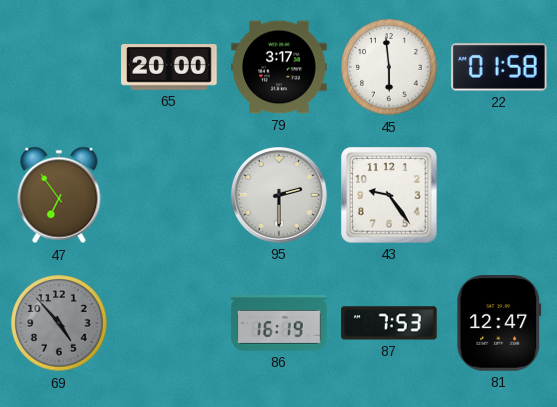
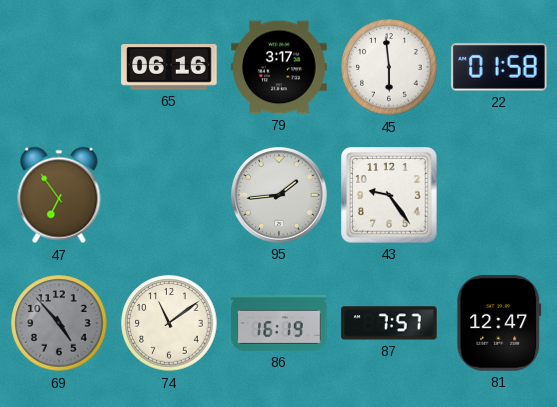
65: 20:00 -> 06:16 (169, 68)
95: 2:30 -> 1:44 (280, 196)
74: none -> 11:09 (169, 323)
87: 7:53 -> 7:57 (389, 323)
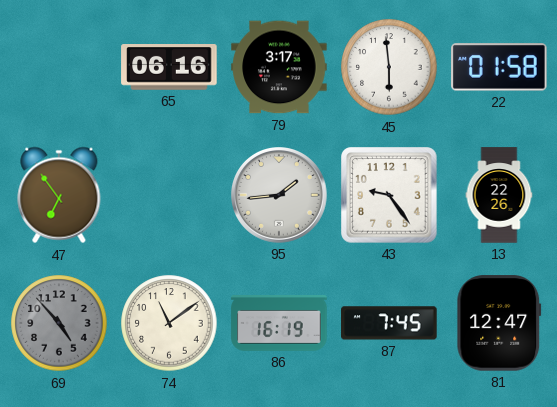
13: none -> 22:26 (499, 195)
87: 7:57 -> 7:45 (389, 323)
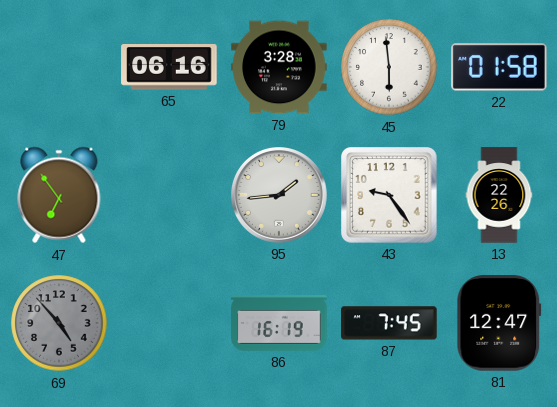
79: 3:17 -> 3:28 (279, 67)
74: 11:09 -> none (169, 323)
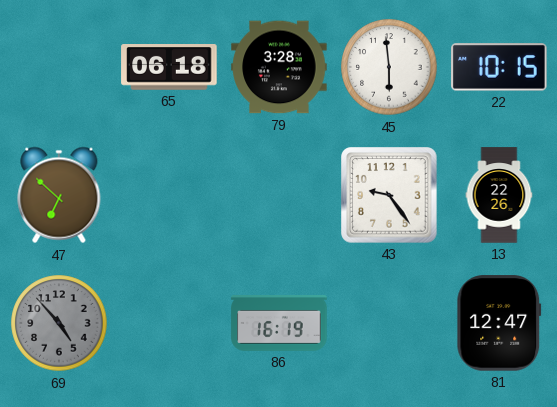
65: 06:16 -> 06:18 (169, 68)
22: 01:58 -> 10:15 (499, 67)
47: 6:54 -> 6:52 (59, 195)
95: 1:44 -> none (280, 196)
87: 7:45 -> none (389, 323)
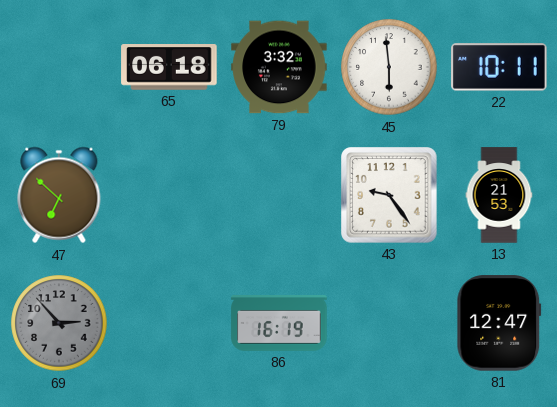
79: 3:28 -> 3:32 (279, 67)
22: 10:15 -> 10:11 (499, 67)
13: 22:26 -> 21:53 (499, 195)
69: 4:53 -> 2:53 (59, 323)
